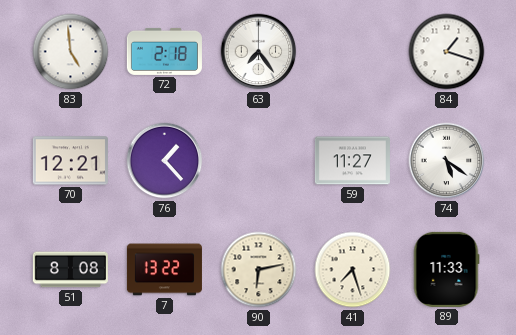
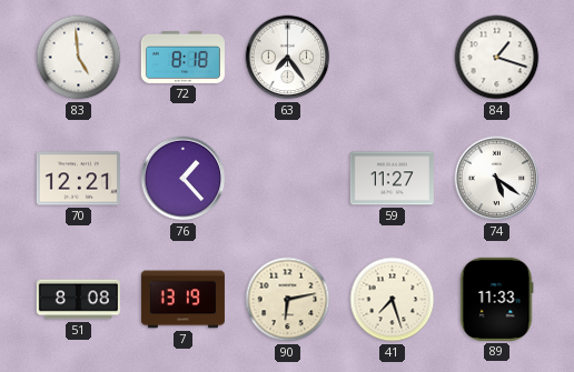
72: 2:18 -> 8:18 (182, 57)
7: 13:22 -> 13:19 (182, 300)
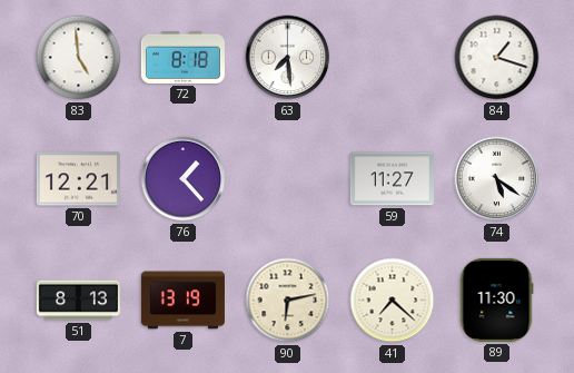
63: 7:24 -> 7:29 (288, 58)
51: 8:08 -> 8:13 (78, 301)
41: 7:27 -> 7:22 (393, 301)
89: 11:33 -> 11:30 (496, 300)
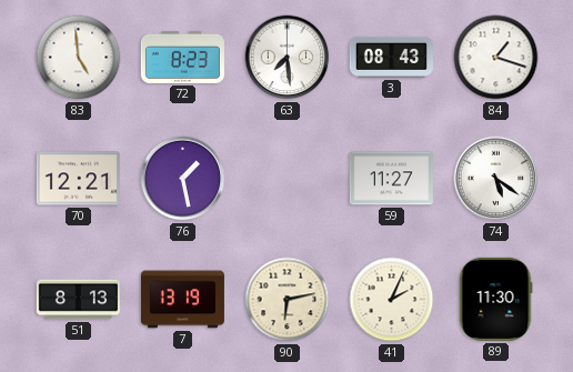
72: 8:18 -> 8:23 (182, 57)
3: none -> 08:43 (391, 57)
76: 1:23 -> 1:28 (183, 179)
41: 7:22 -> 2:04 (392, 300)
